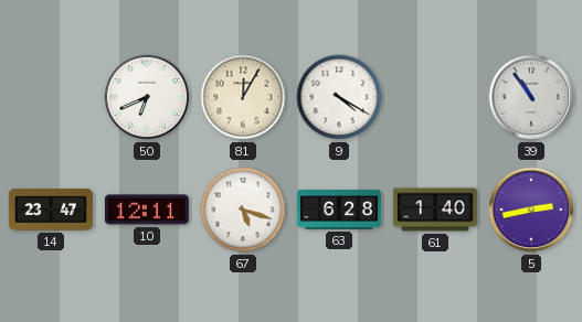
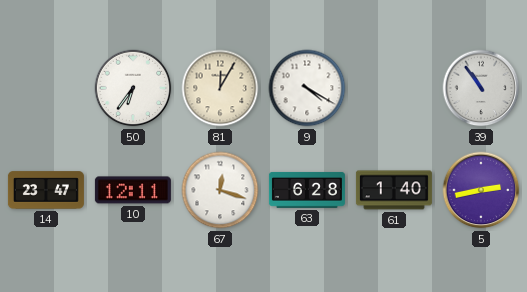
50: 6:41 -> 6:36 (133, 88)
67: 5:18 -> 12:18 (220, 190)
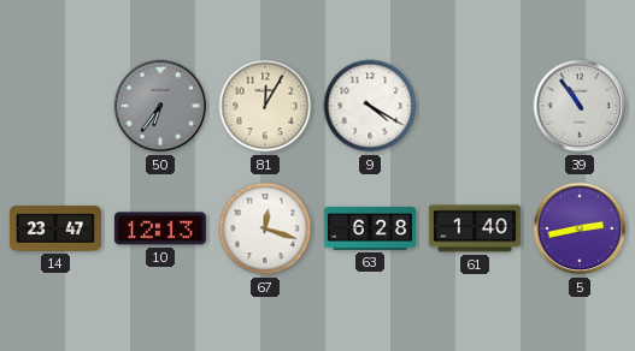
50 dial: white -> grey (160, 106)
10: 12:11 -> 12:13 (160, 228)
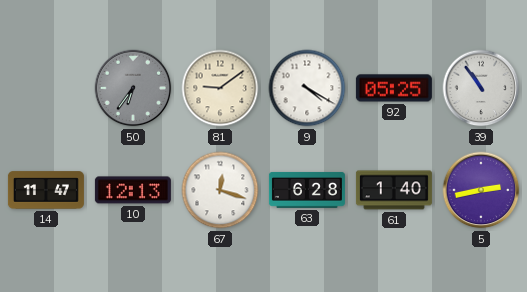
81: 12:05 -> 9:09 (220, 88)
92: none -> 05:25 (394, 88)
14: 23:47 -> 11:47 (46, 190)
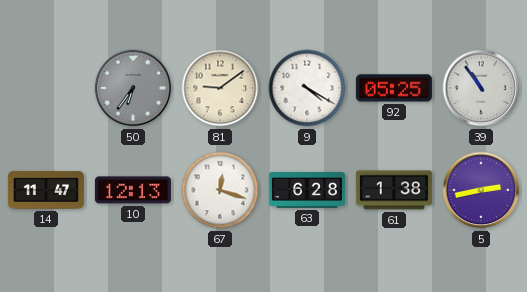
61: 1:40 -> 1:38 (394, 190)
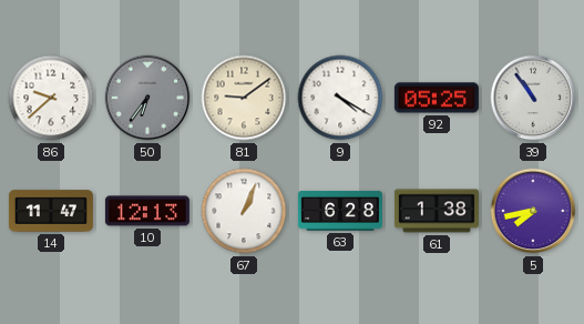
86: none -> 9:38 (51, 98)
67: 12:18 -> 1:04 (244, 211)
5: 2:43 -> 7:43 (533, 211)
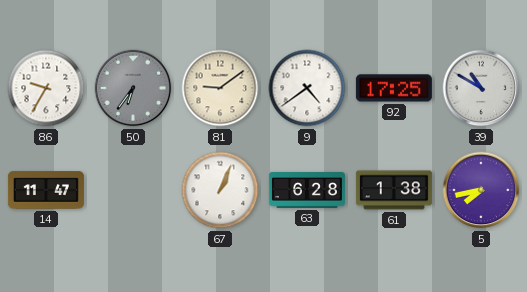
86: 9:38 -> 9:35 (46, 88)
9: 4:20 -> 4:39 (307, 88)
92: 05:25 -> 17:25 (394, 88)
39: 10:54 -> 10:50 (481, 88)
10: 12:13 -> none (147, 211)
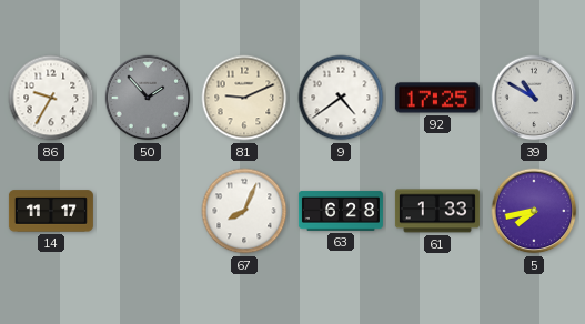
50: 6:36 -> 1:53 (148, 98)
81: 9:09 -> 9:11 (244, 98)
14: 11:47 -> 11:17 (51, 211)
67: 1:04 -> 8:04 (244, 211)
61: 1:38 -> 1:33 (437, 211)
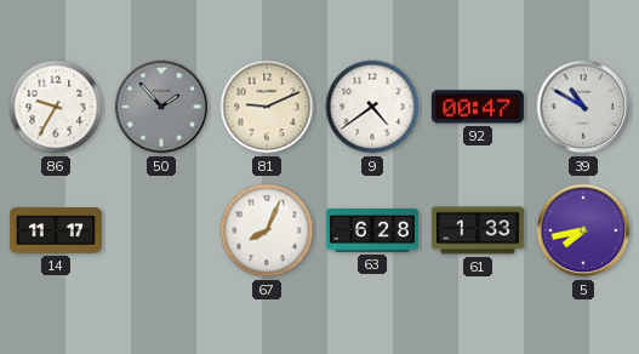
92: 17:25 -> 00:47 (478, 107)
